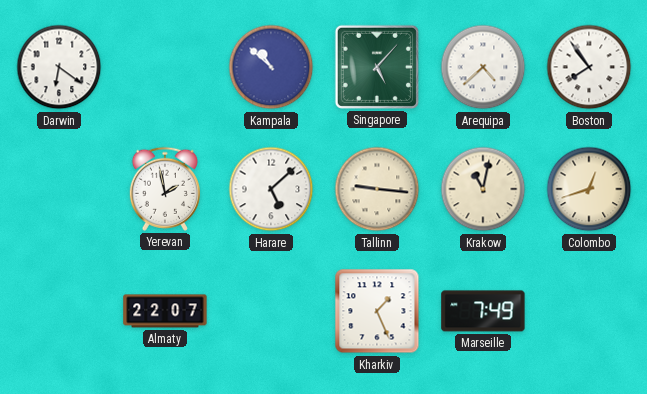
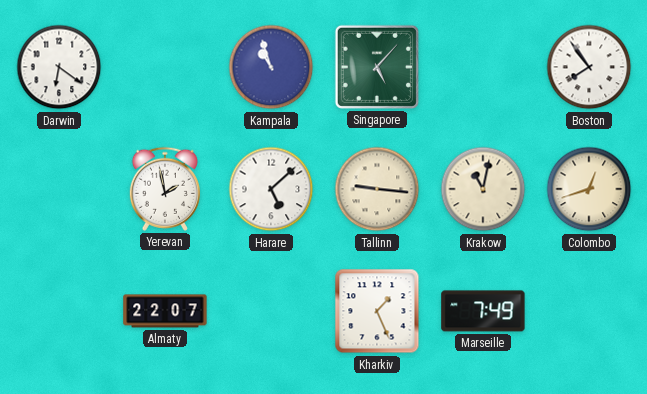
Kampala: 10:52 -> 10:57 (271, 67)
Arequipa: 4:38 -> none (483, 67)
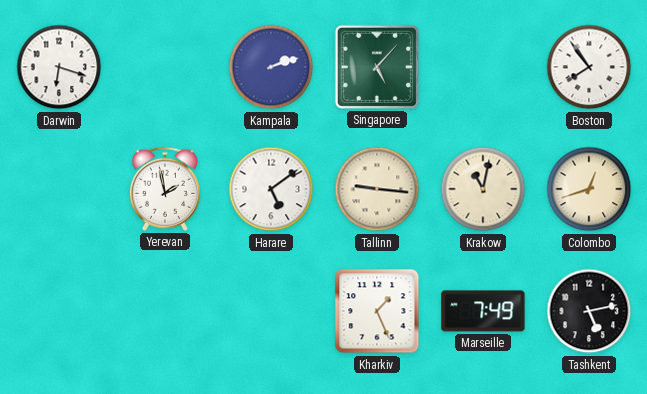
Darwin: 6:21 -> 6:18 (59, 67)
Kampala: 10:57 -> 2:12 (271, 67)
Harare: 5:08 -> 5:09 (271, 189)
Almaty: 22:07 -> none (165, 311)
Tashkent: none -> 5:13 (589, 311)
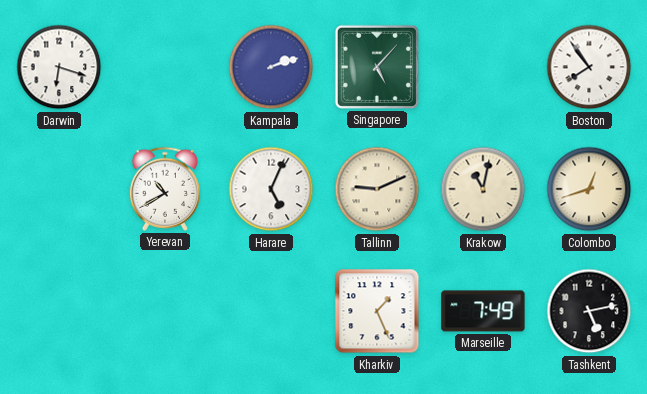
Yerevan: 1:58 -> 10:40 (165, 189)
Harare: 5:09 -> 5:04 (271, 189)
Tallinn: 9:16 -> 9:11 (377, 189)
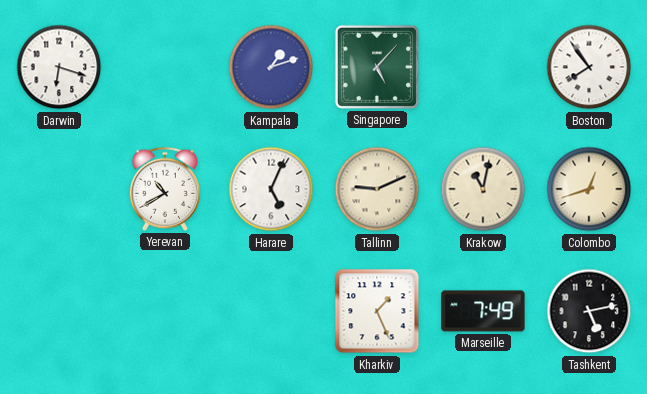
Kampala: 2:12 -> 1:12 (271, 67)
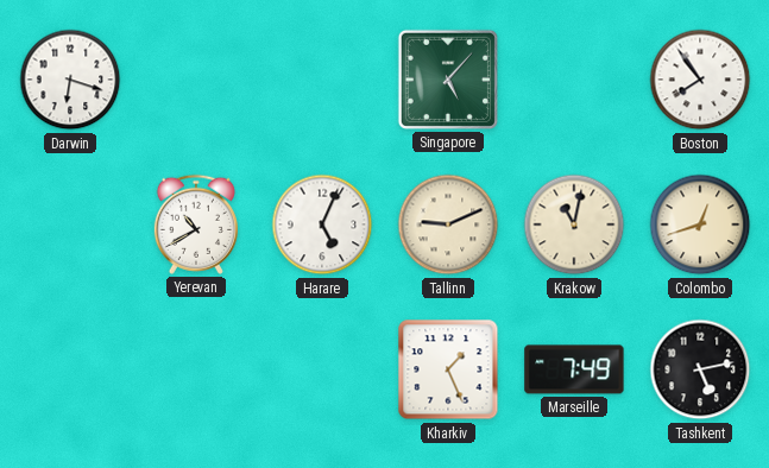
Kampala: 1:12 -> none (271, 67)
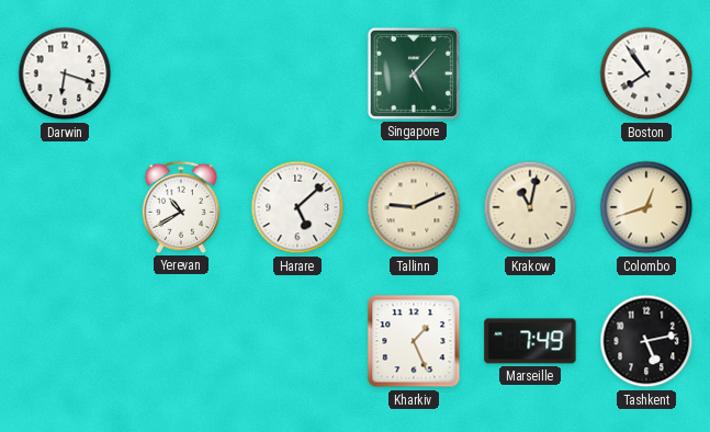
Harare: 5:04 -> 5:08 (297, 207)
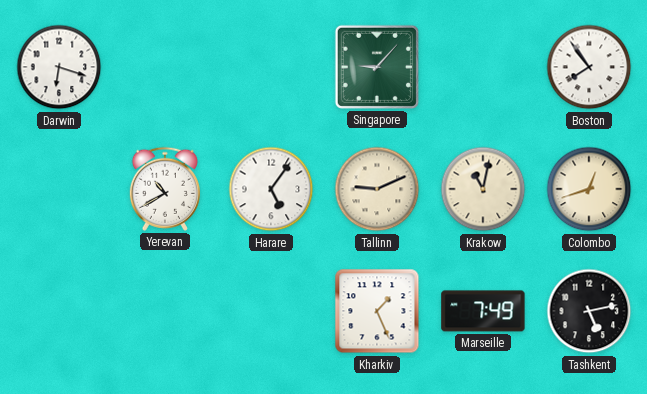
Singapore: 5:07 -> 9:07 (377, 67)
Harare: 5:08 -> 5:06 (271, 189)
